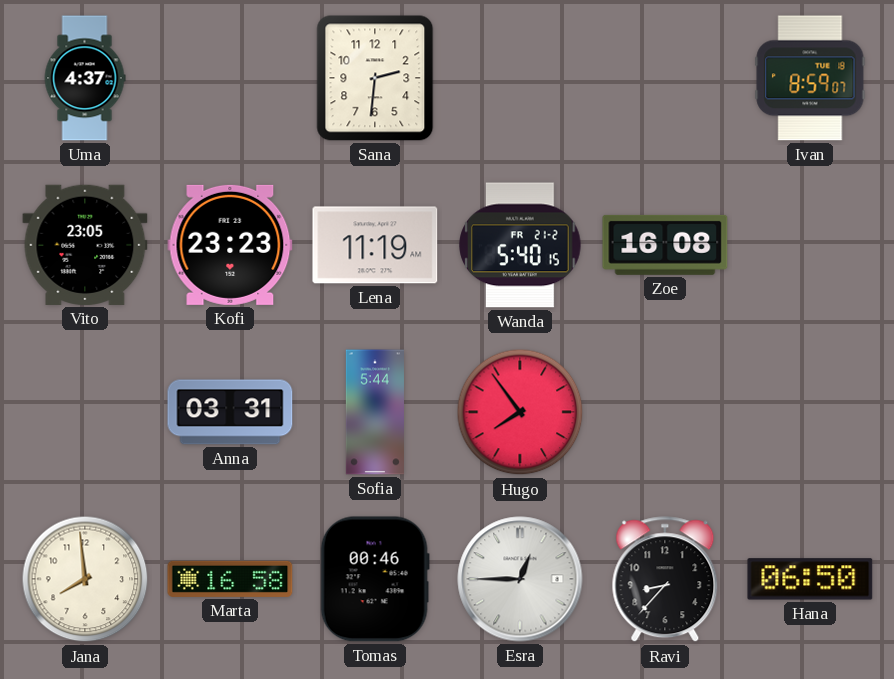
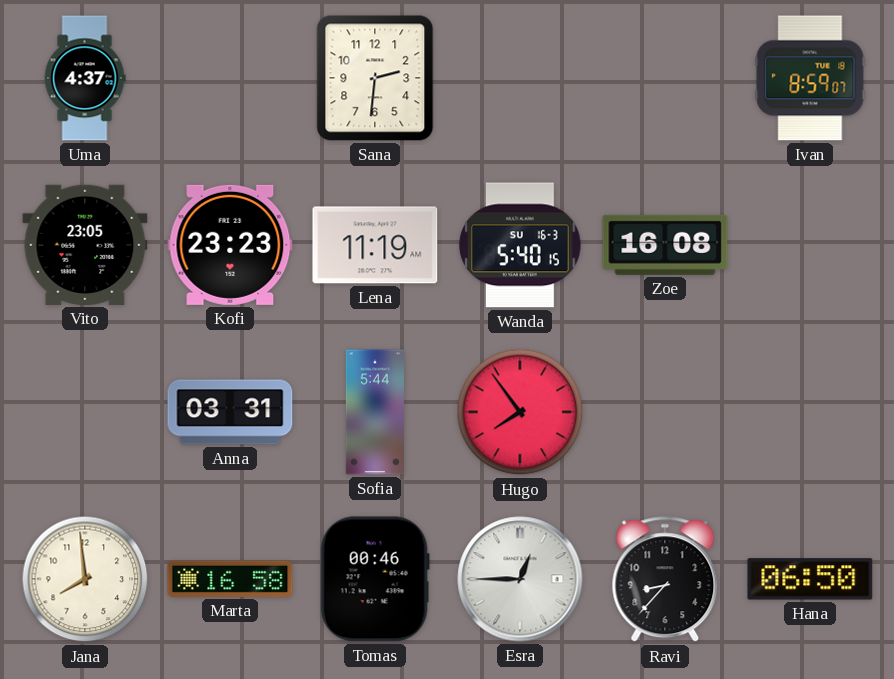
Wanda date: FR 21-2 -> SU 16-3 (520, 245)
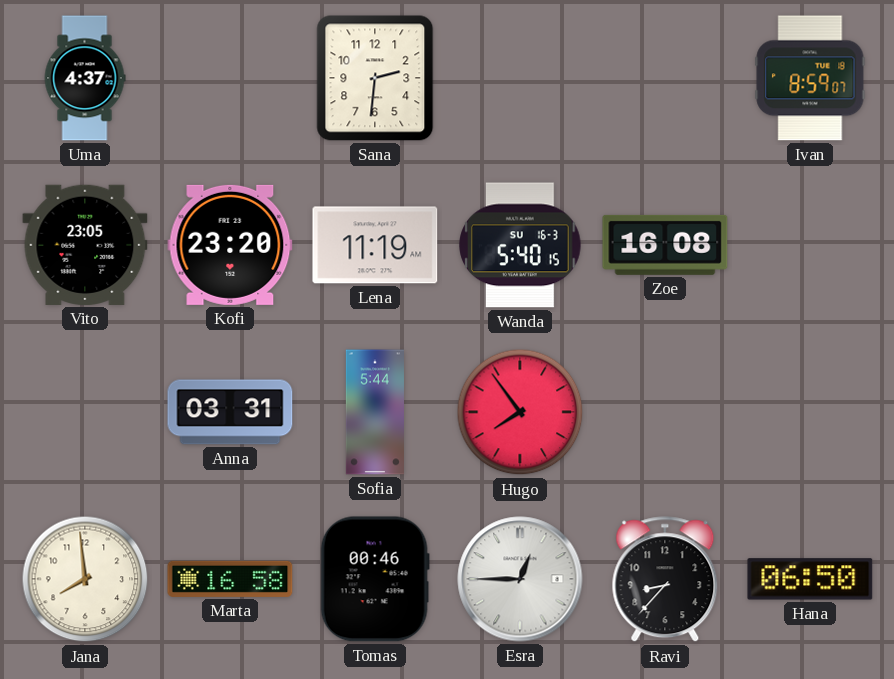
Kofi: 23:23 -> 23:20 (230, 245)
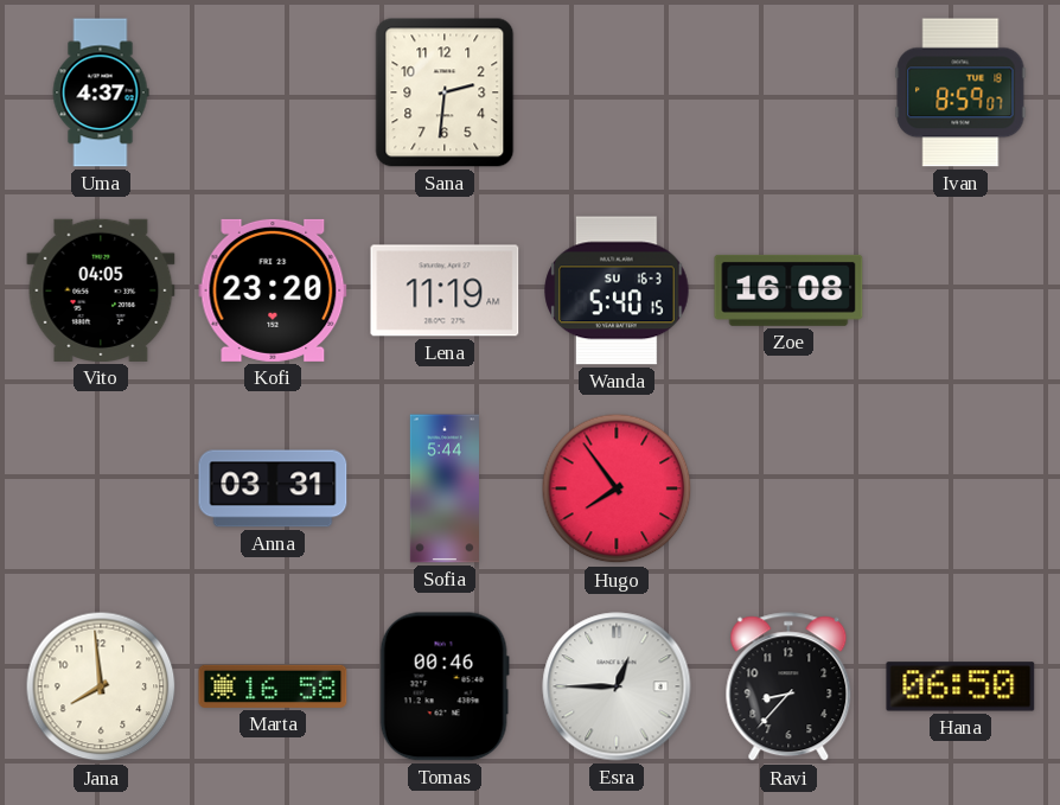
Vito: 23:05 -> 04:05 (101, 290)
